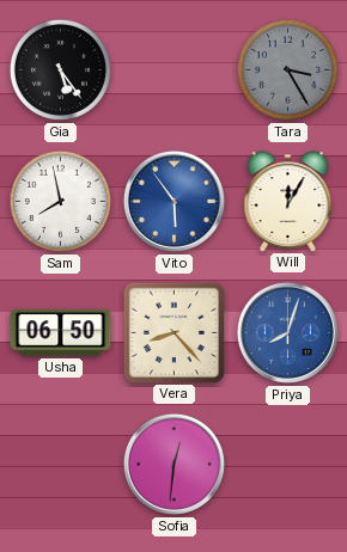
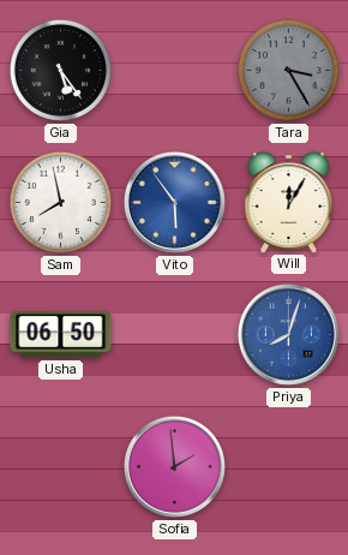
Vera: 8:23 -> none (173, 332)
Sofia: 12:31 -> 1:59 (174, 466)
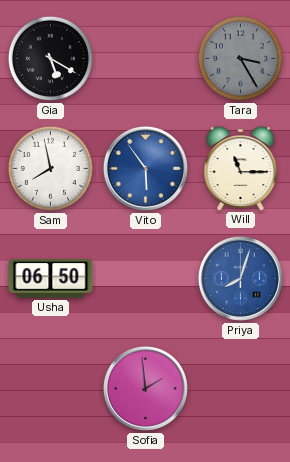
Gia: 5:24 -> 5:20 (50, 58)
Will: 12:05 -> 11:15 (241, 168)
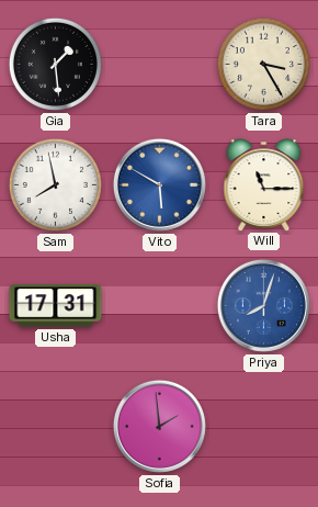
Gia: 5:20 -> 1:29 (55, 64)
Tara dial: grey -> cream (263, 64)
Vito: 5:54 -> 5:50 (159, 184)
Usha: 06:50 -> 17:31 (56, 306)
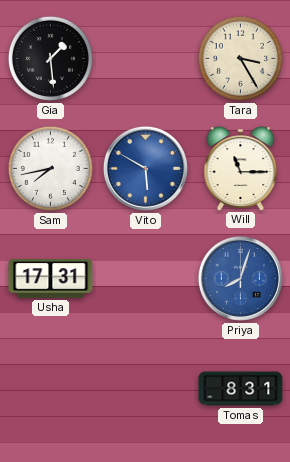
Sam: 7:58 -> 7:43 (50, 168)
Sofia: 1:59 -> none (159, 426)
Tomas: none -> 8:31 (241, 389)
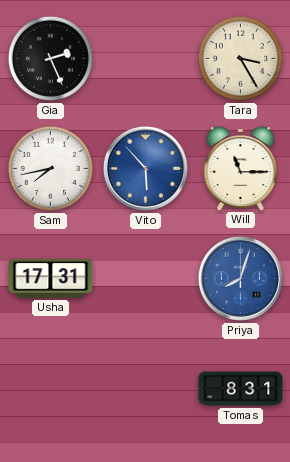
Gia: 1:29 -> 2:26 (50, 58)
Vito: 5:50 -> 5:53 (145, 168)
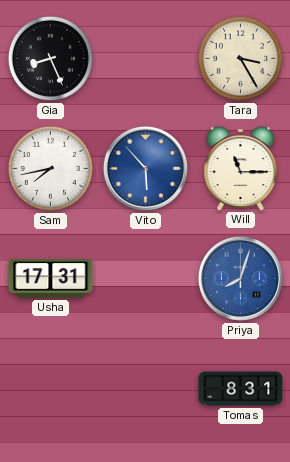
Gia: 2:26 -> 8:26 (50, 58)
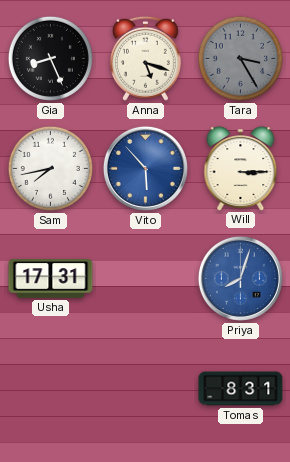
Anna: none -> 5:18 (145, 58)
Tara dial: cream -> grey (240, 58)
Will: 11:15 -> 3:15 (241, 168)
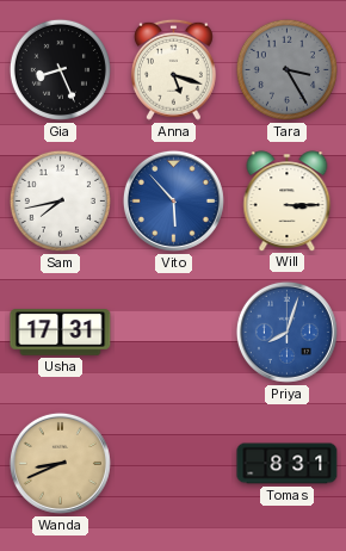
Wanda: none -> 8:41 (60, 463)
